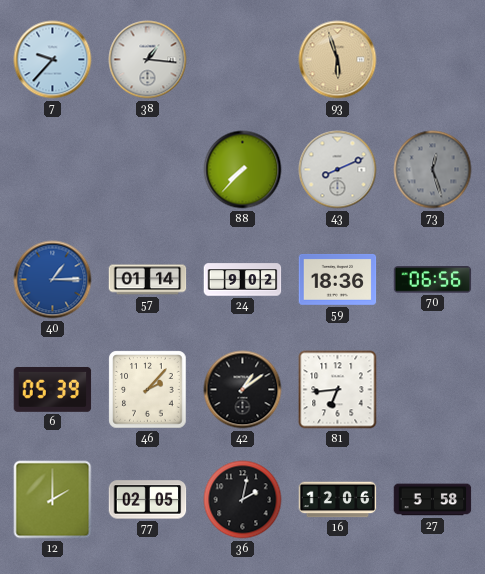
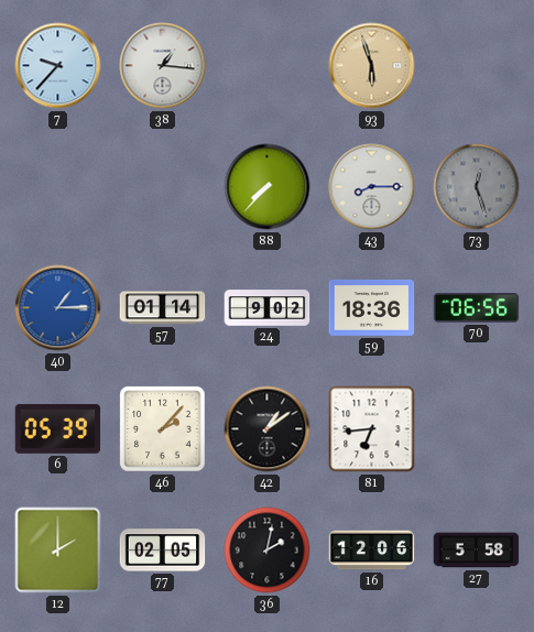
43: 8:11 -> 8:15 (372, 187)
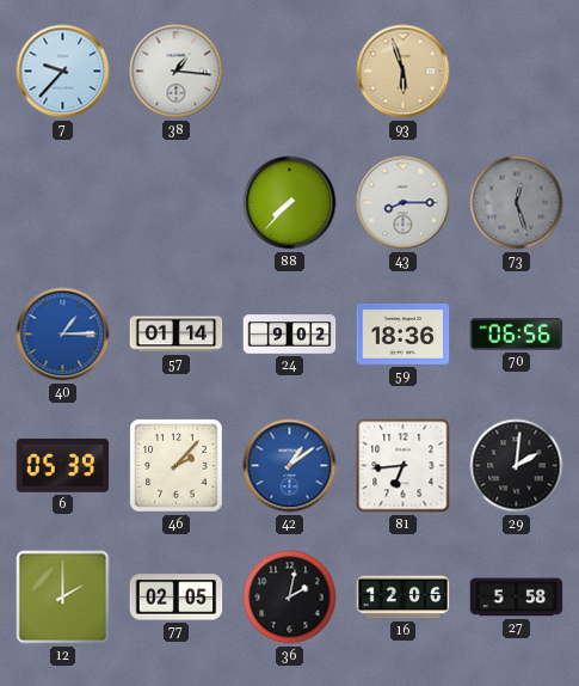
42 dial: black -> blue (290, 466)
29: none -> 2:01 (517, 466)
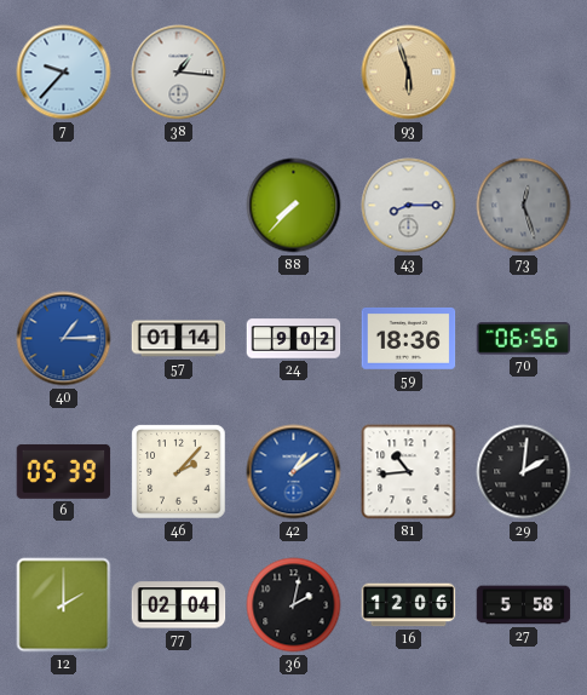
81: 6:44 -> 10:44 (409, 472)
77: 02:05 -> 02:04 (179, 605)
